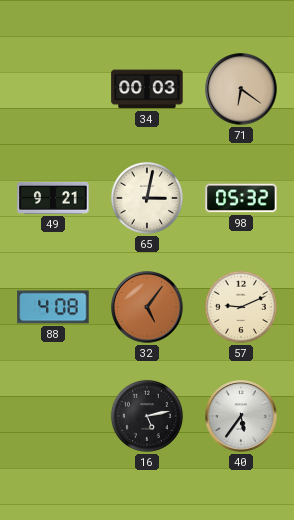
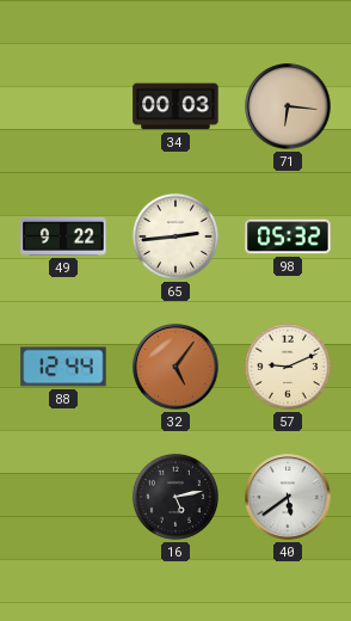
71: 6:21 -> 6:16 (288, 106)
49: 9:21 -> 9:22 (63, 236)
65: 3:02 -> 2:44 (176, 236)
88: 4:08 -> 12:44 (63, 367)
40: 5:36 -> 5:39 (288, 497)
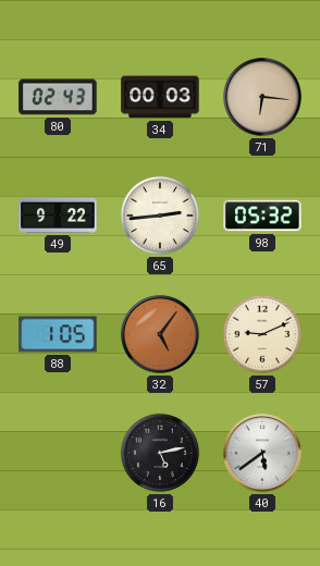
80: none -> 02:43 (58, 97)
88: 12:44 -> 1:05 (58, 334)
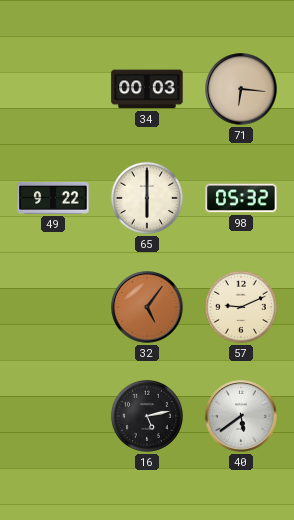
80: 02:43 -> none (58, 97)
65: 2:44 -> 6:00 (147, 198)
88: 1:05 -> none (58, 334)
